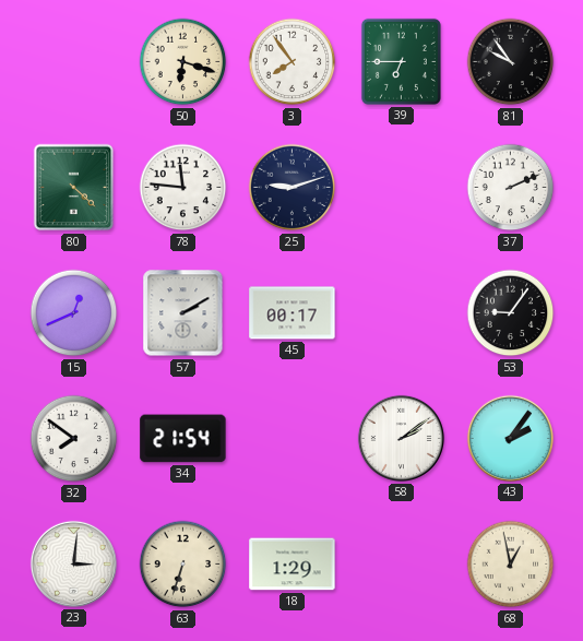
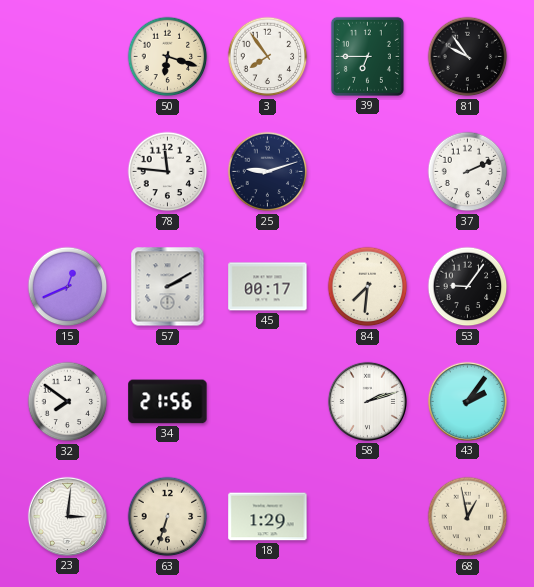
80: 4:22 -> none (74, 188)
84: none -> 7:31 (368, 287)
34: 21:54 -> 21:56 (168, 402)
58: 2:09 -> 2:12 (367, 401)
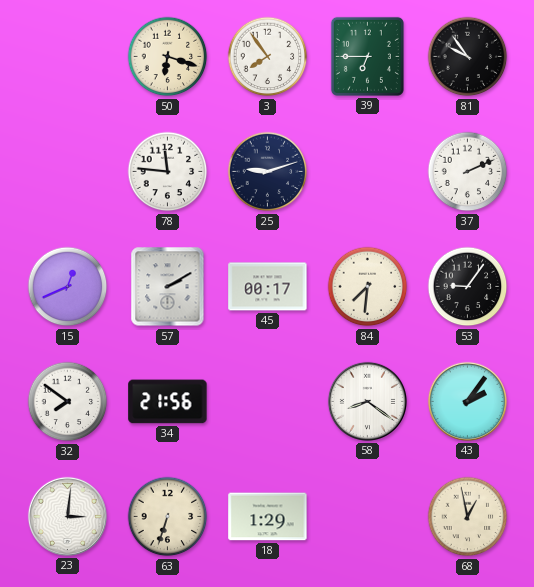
58: 2:12 -> 8:21 (367, 401)
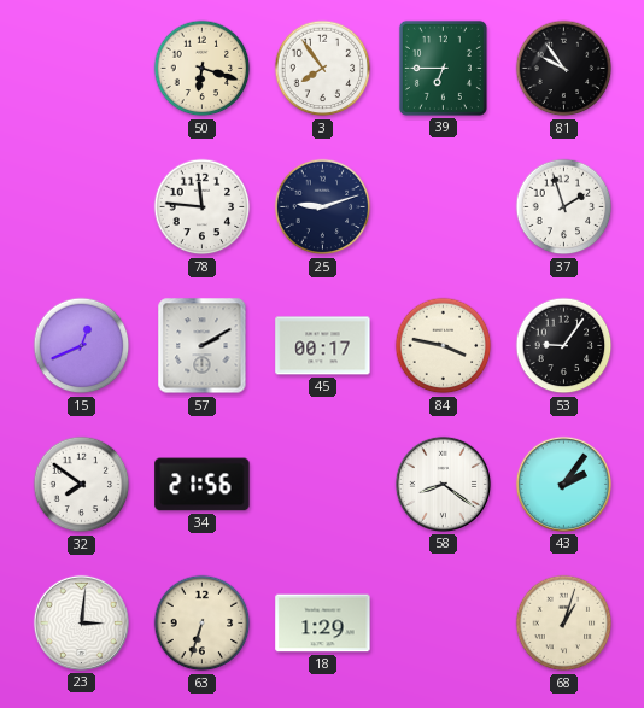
37: 2:11 -> 1:57 (564, 207)
84: 7:31 -> 3:47 (444, 346)
68: 12:58 -> 1:03 (564, 624)
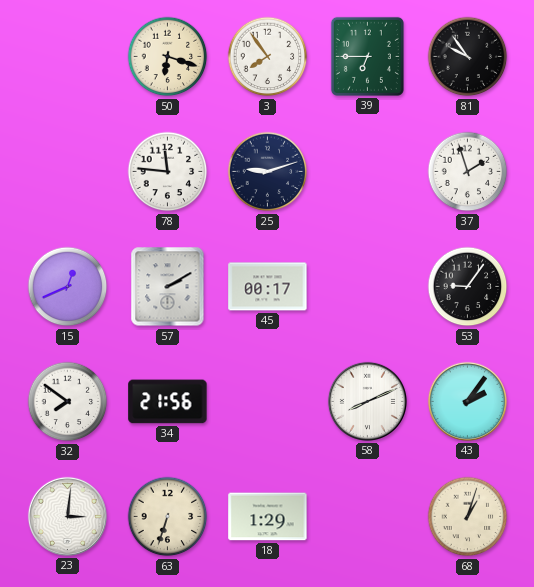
84: 3:47 -> none (444, 346)
58: 8:21 -> 8:11 (367, 401)
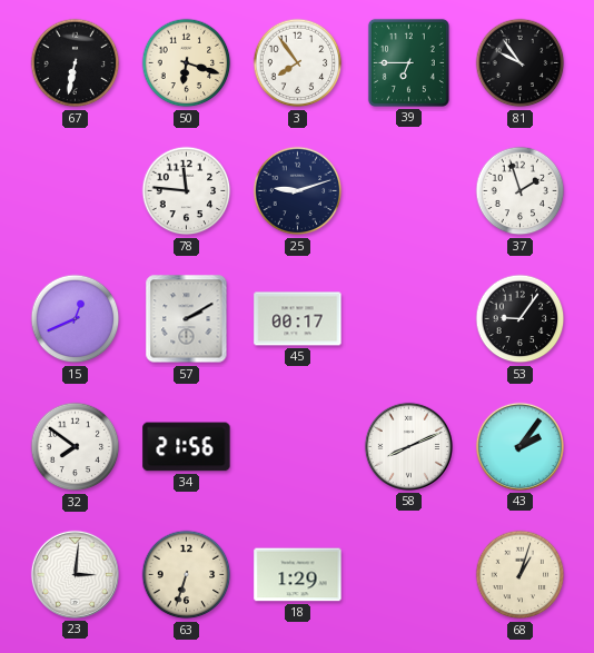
67: none -> 6:32 (76, 63)
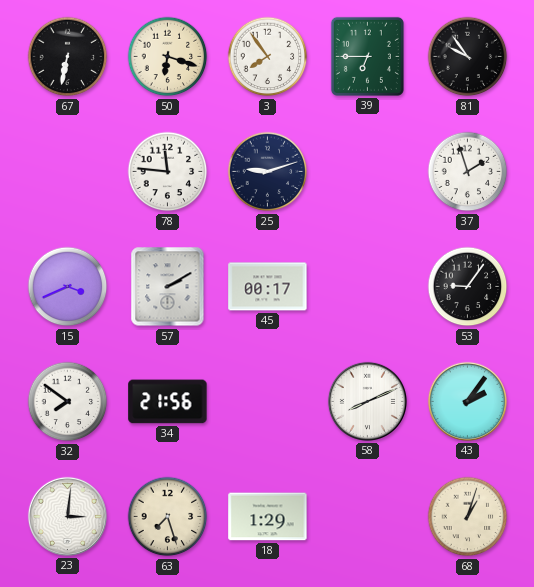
15: 12:41 -> 3:41 (68, 287)
63: 6:33 -> 7:27 (168, 517)
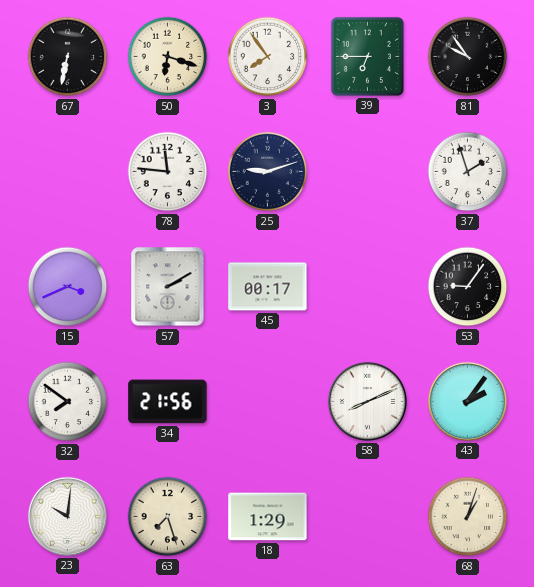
23: 3:01 -> 10:01 (67, 516)
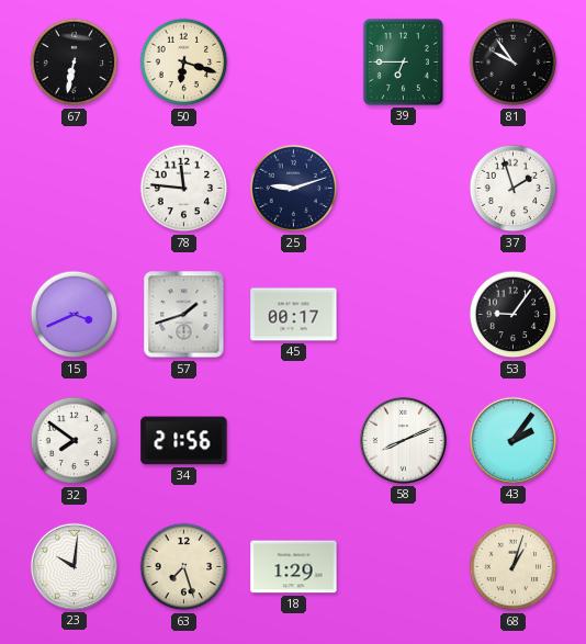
3: 7:54 -> none (268, 57)
57: 2:10 -> 1:42 (184, 315)
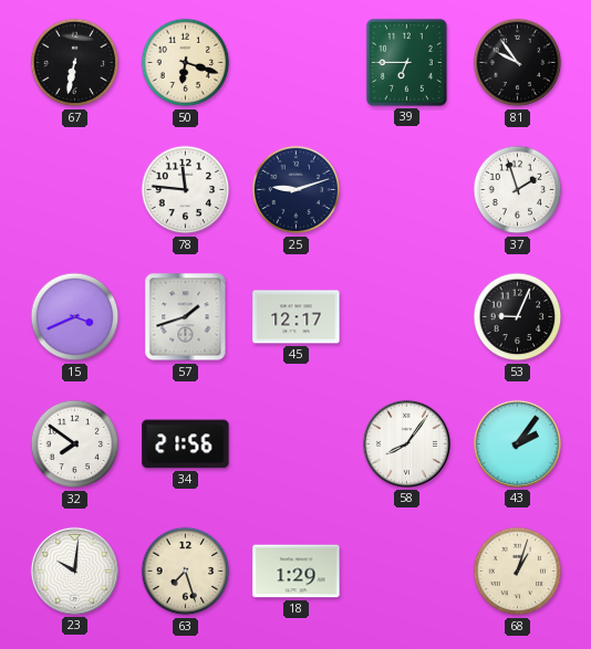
45: 00:17 -> 12:17 (297, 317)
53: 9:06 -> 9:04 (518, 317)
58: 8:11 -> 8:06 (406, 443)
